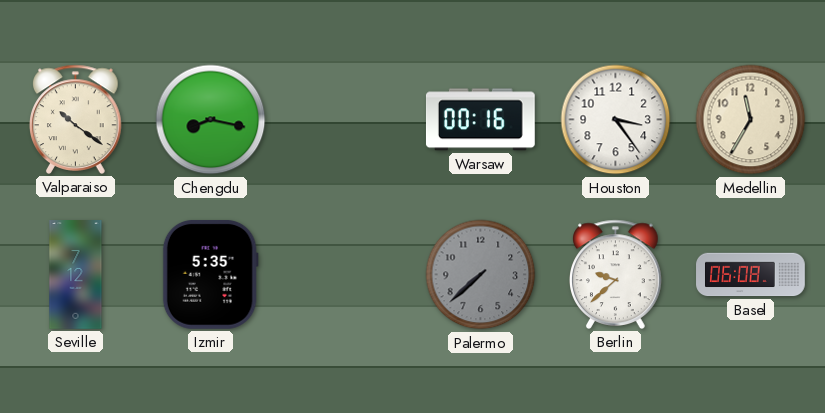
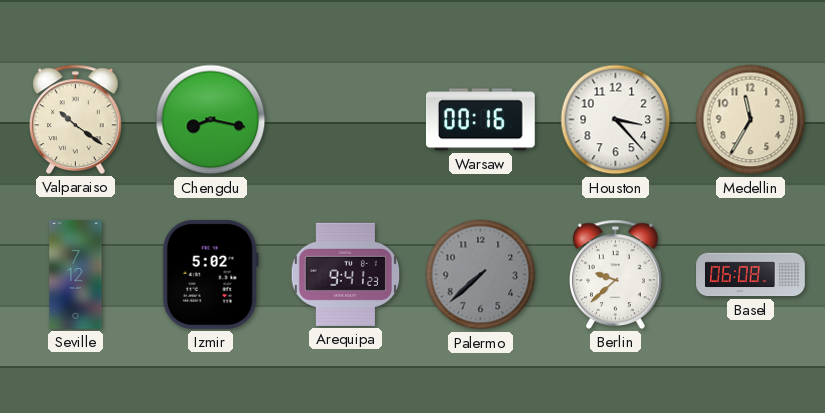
Houston: 3:24 -> 3:23 (616, 120)
Izmir: 5:35 -> 5:02 (210, 274)
Arequipa: none -> 9:41 (345, 274)
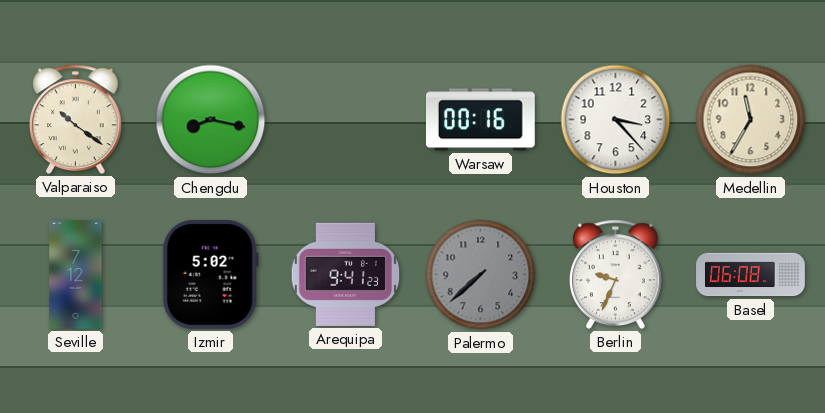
Berlin: 9:38 -> 9:34 (616, 274)
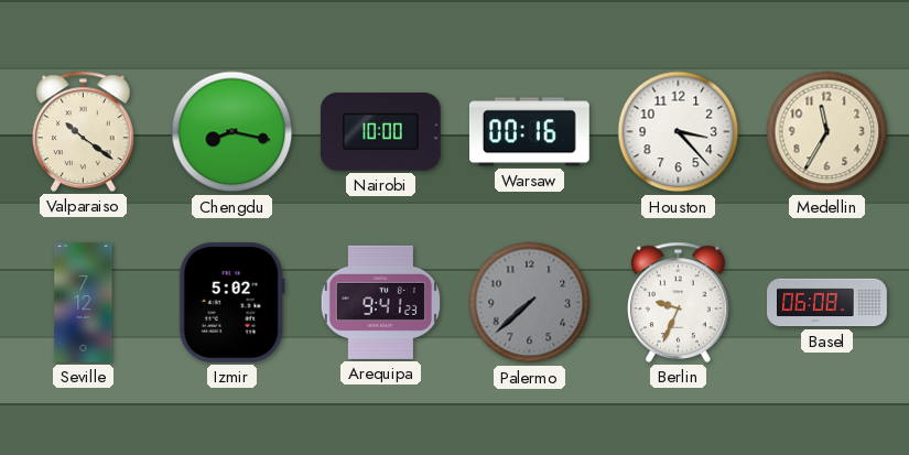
Nairobi: none -> 10:00 (380, 132)
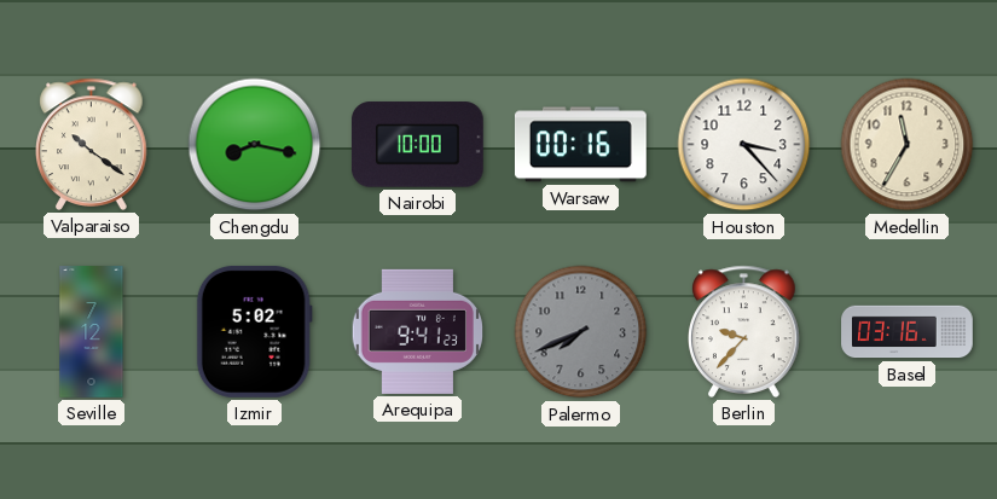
Palermo: 7:38 -> 7:41 (581, 332)
Berlin: 9:34 -> 9:37 (744, 331)
Basel: 06:08 -> 03:16 (908, 332)
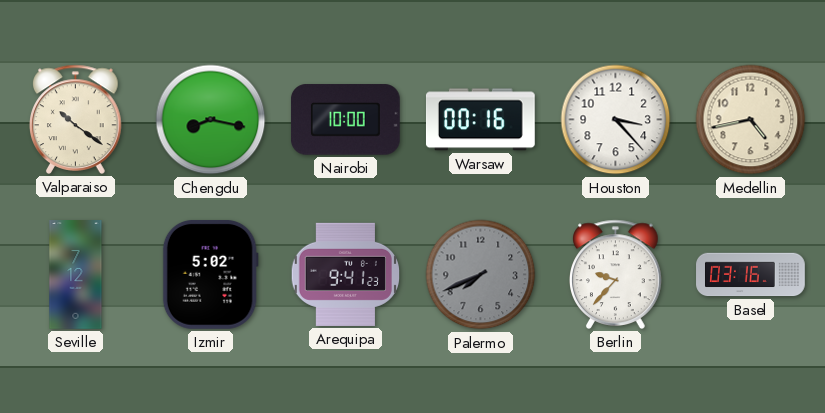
Medellin: 11:35 -> 4:43 (751, 120)
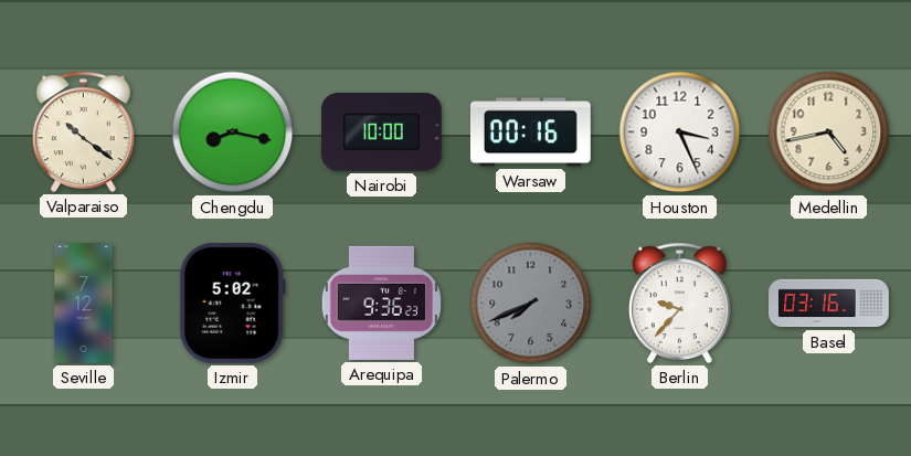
Houston: 3:23 -> 3:26 (680, 132)
Arequipa: 9:41 -> 9:36 (381, 303)
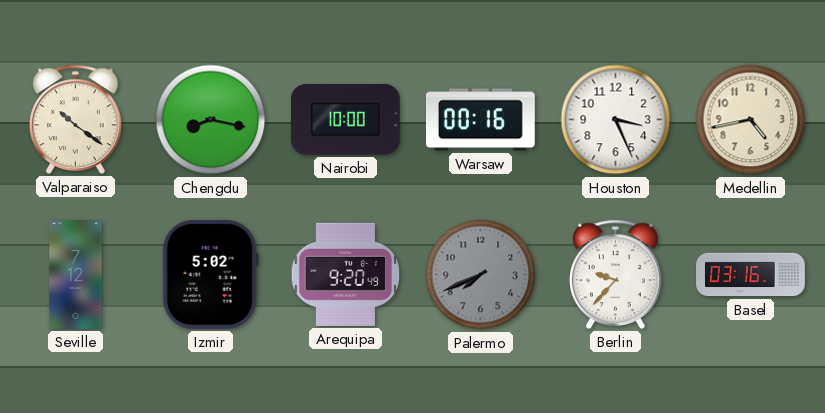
Arequipa: 9:36 -> 9:20 (345, 274)
